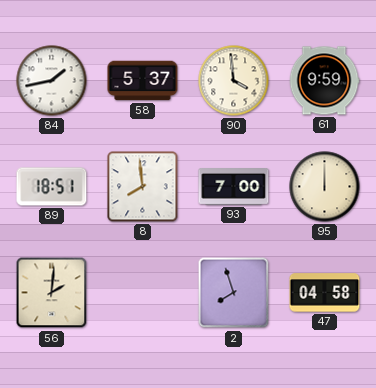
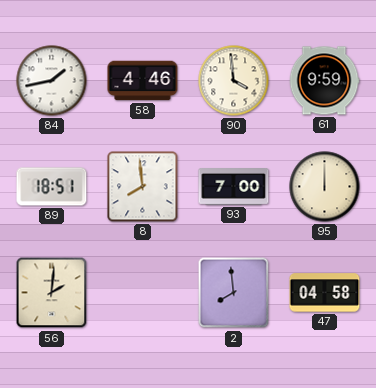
58: 5:37 -> 4:46 (143, 81)
2: 7:57 -> 7:59 (234, 293)
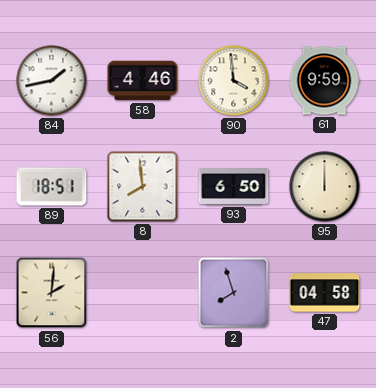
93: 7:00 -> 6:50 (234, 187)
2: 7:59 -> 7:57 (234, 293)
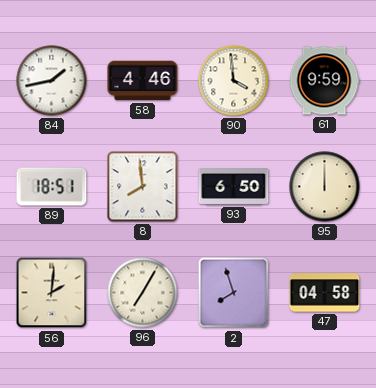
96: none -> 7:05 (143, 293)
